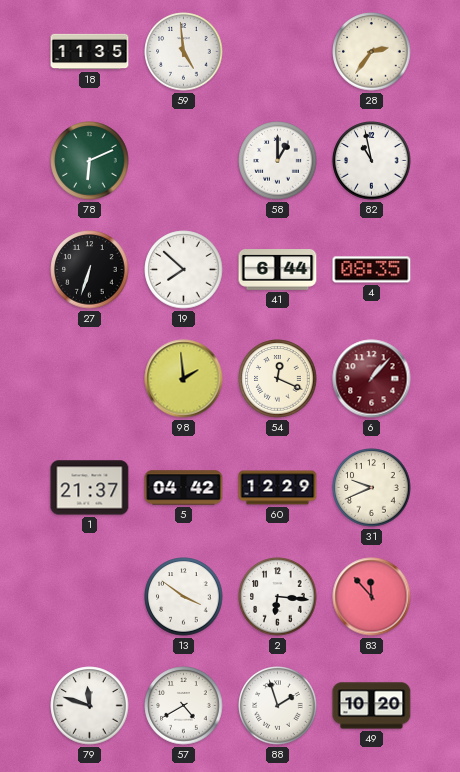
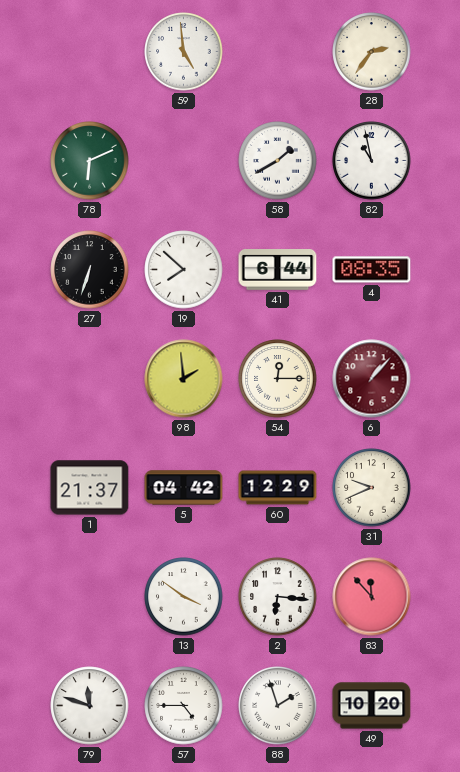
18: 11:35 -> none (90, 52)
58: 1:00 -> 1:40 (278, 161)
54: 12:19 -> 12:15 (278, 379)
57: 4:40 -> 4:45 (184, 706)
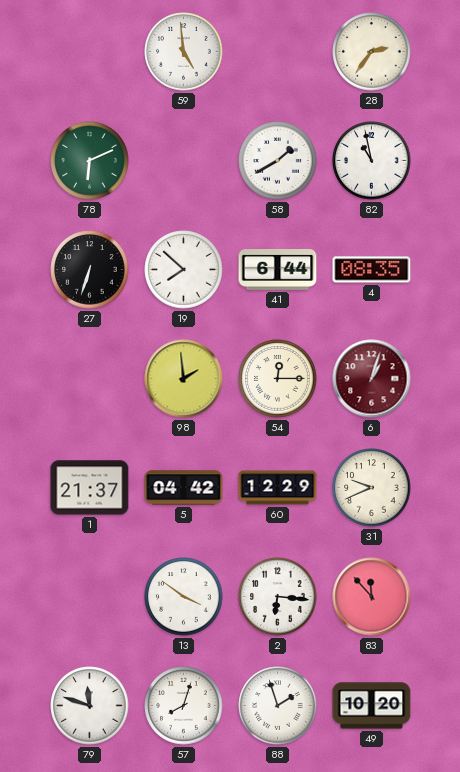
6: 1:07 -> 1:03 (372, 379)
57: 4:45 -> 8:03 (184, 706)
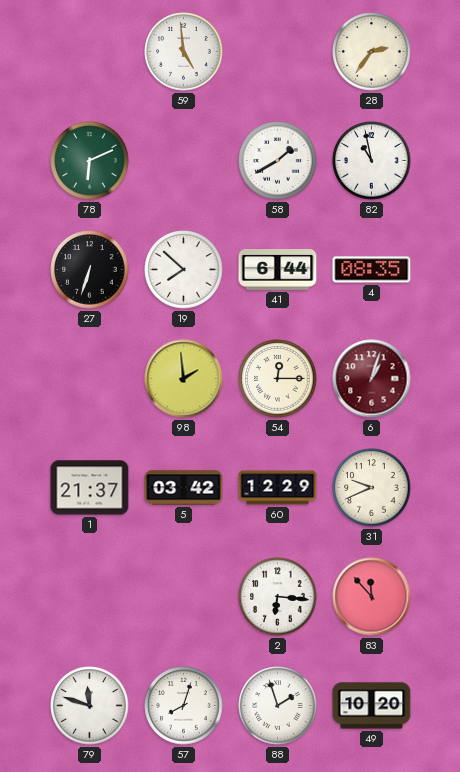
5: 04:42 -> 03:42 (184, 488)
13: 3:51 -> none (184, 597)
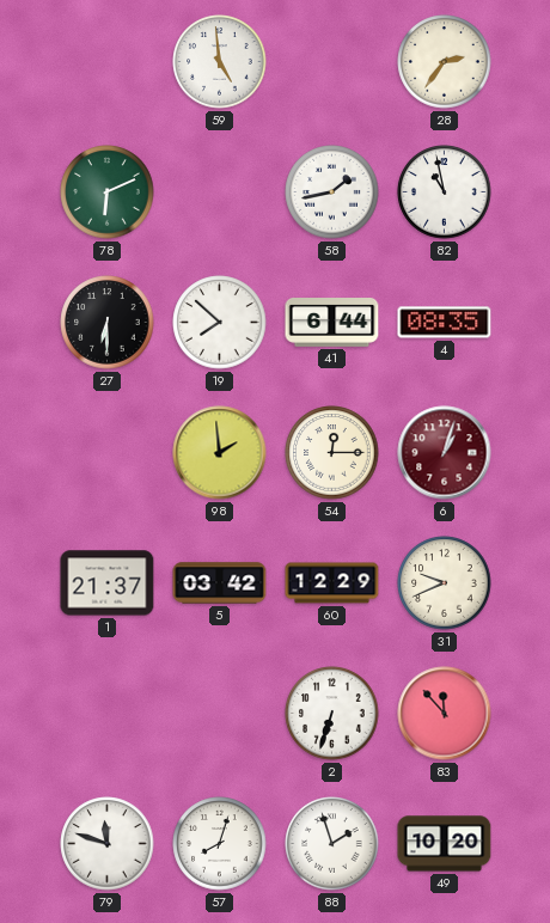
58: 1:40 -> 1:43 (332, 192)
27: 6:33 -> 6:30 (108, 323)
2: 6:16 -> 6:33 (332, 714)
